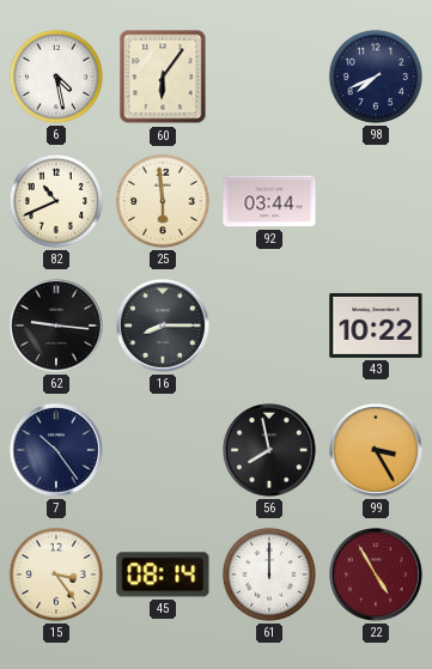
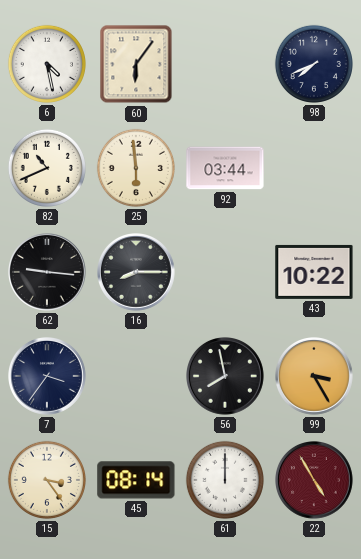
7: 10:24 -> 3:36 (48, 377)
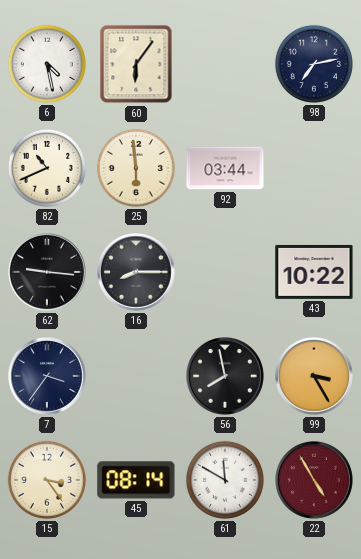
98: 7:41 -> 7:13 (314, 64)
61: 12:00 -> 11:50 (225, 480)
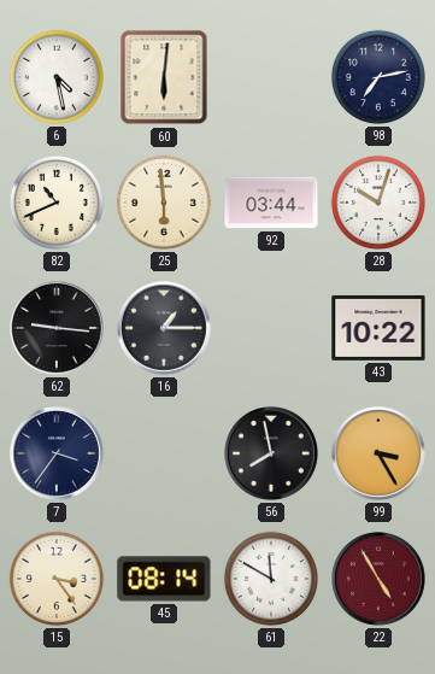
60: 6:06 -> 6:01 (164, 77)
28: none -> 10:03 (378, 203)
16: 8:15 -> 1:15 (165, 329)
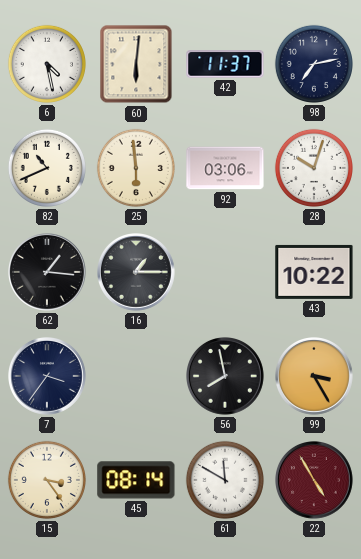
42: none -> 11:37 (225, 64)
92: 03:44 -> 03:06 (225, 168)
62: 9:16 -> 1:16 (48, 273)
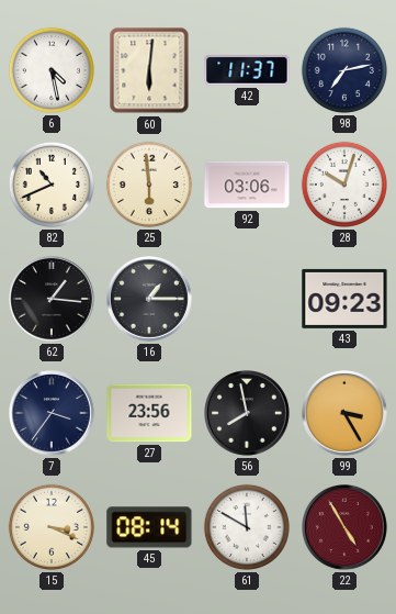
43: 10:22 -> 09:23 (344, 299)
27: none -> 23:56 (149, 413)
15: 3:24 -> 3:19 (52, 527)
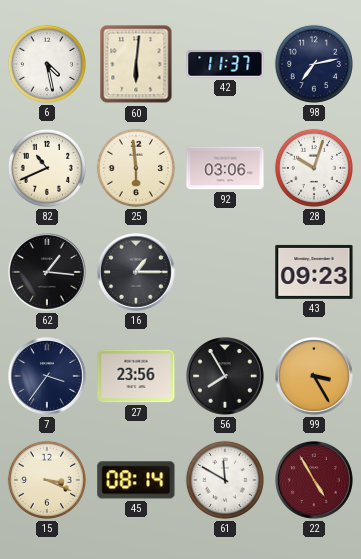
56: 7:58 -> 7:55 (226, 377)
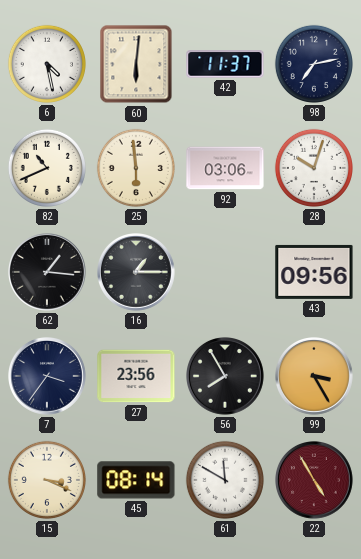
43: 09:23 -> 09:56 (314, 272)
